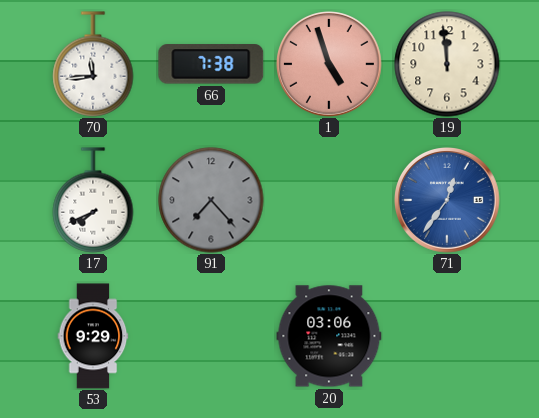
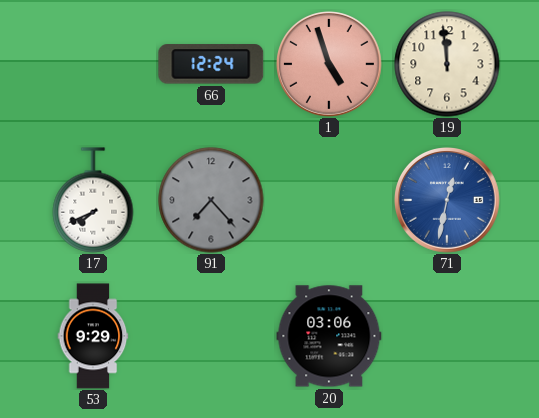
70: 11:44 -> none (93, 64)
66: 7:38 -> 12:24 (211, 64)
71: 12:36 -> 12:32 (448, 201)
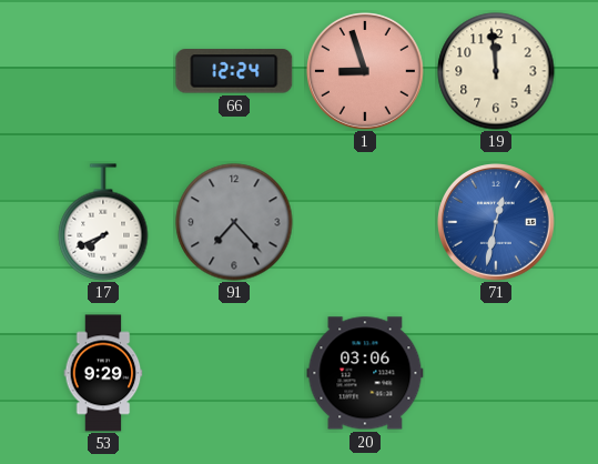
1: 4:57 -> 8:57 (366, 72)
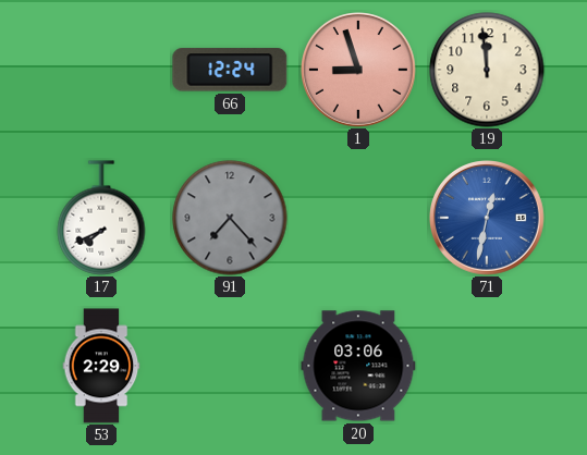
53: 9:29 -> 2:29 (101, 366)
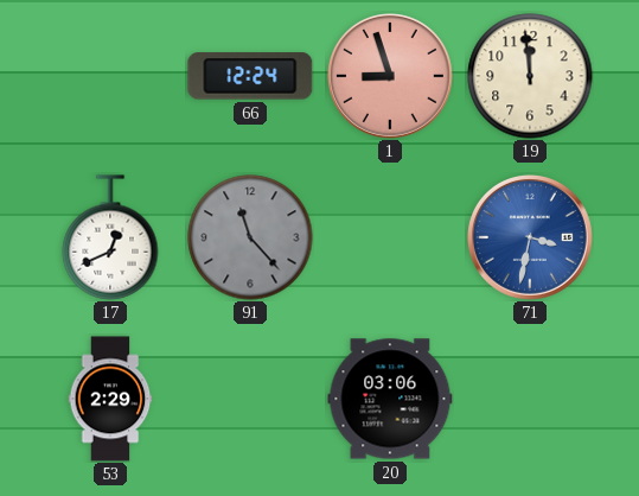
17: 7:41 -> 12:41 (110, 237)
91: 7:23 -> 11:23 (250, 237)
71: 12:32 -> 3:32 (531, 239)
